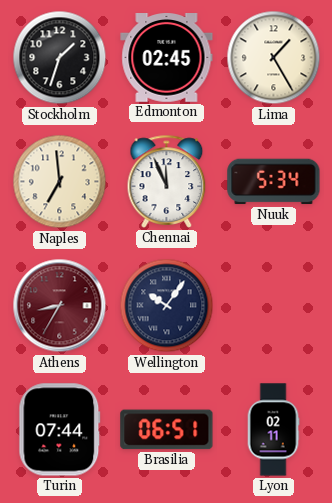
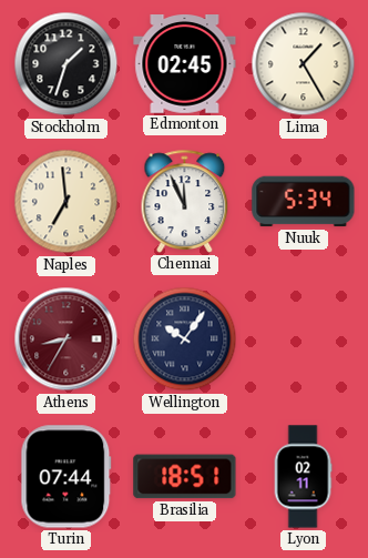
Brasilia: 06:51 -> 18:51 (185, 477)
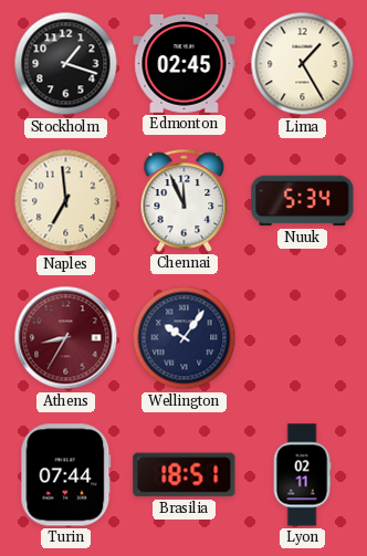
Stockholm: 1:33 -> 1:18 (66, 64)
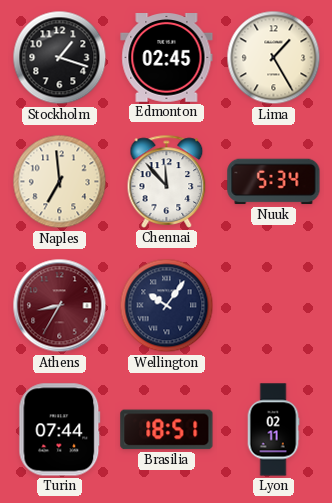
Chennai: 11:56 -> 11:53 (167, 181)
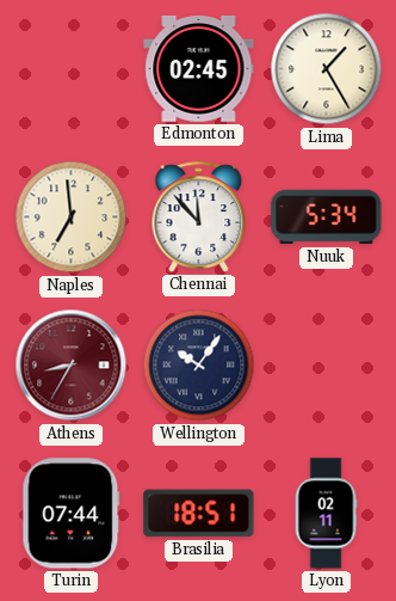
Stockholm: 1:18 -> none (60, 58)
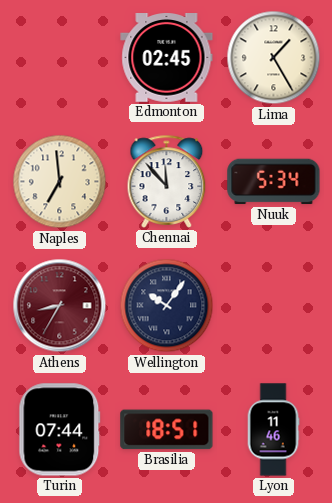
Lyon: 02:11 -> 11:46 (273, 430)
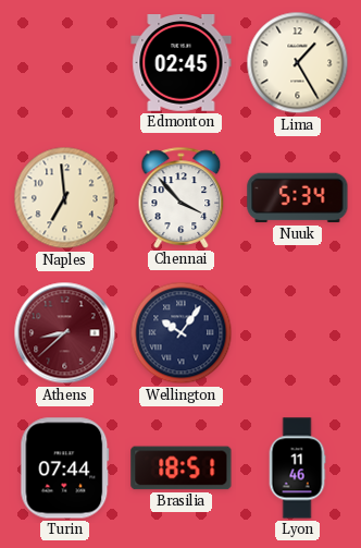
Chennai: 11:53 -> 3:53 (182, 197)
Athens: 8:35 -> 8:38 (65, 333)
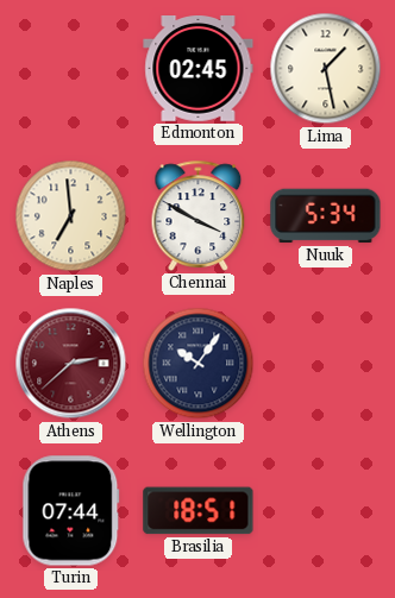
Lima: 1:25 -> 1:28 (326, 69)
Chennai: 3:53 -> 3:50 (199, 215)
Athens: 8:38 -> 2:38 (71, 364)
Lyon: 11:46 -> none (297, 468)
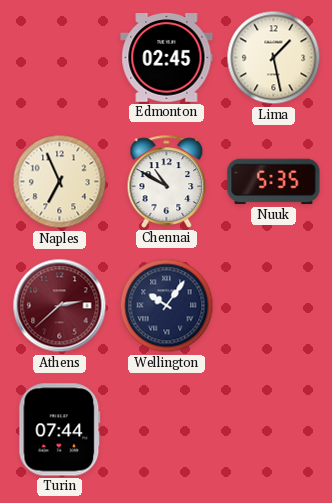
Naples: 6:59 -> 6:56 (60, 182)
Chennai: 3:50 -> 10:50 (167, 181)
Nuuk: 5:34 -> 5:35 (274, 182)
Brasilia: 18:51 -> none (199, 511)
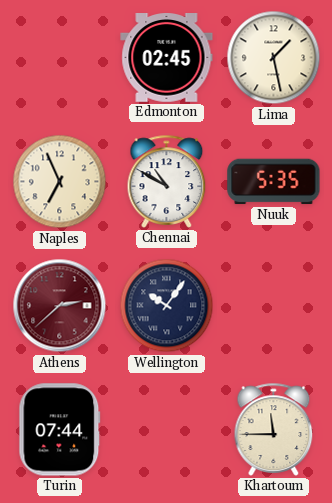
Khartoum: none -> 11:45 (274, 429)
